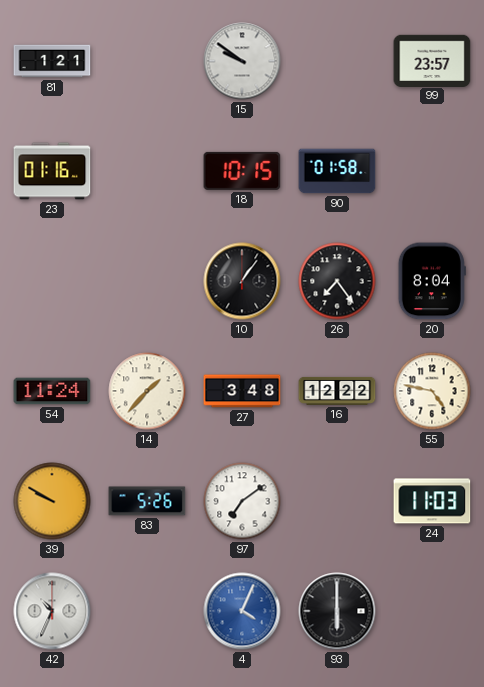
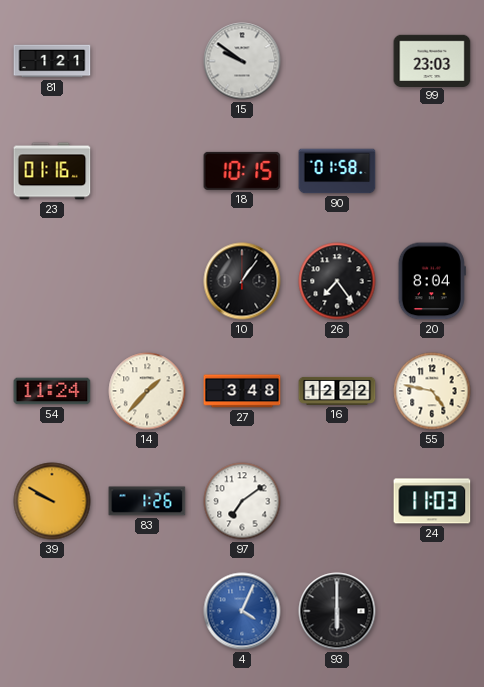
99: 23:57 -> 23:03 (432, 60)
83: 5:26 -> 1:26 (147, 501)
42: 10:34 -> none (52, 611)
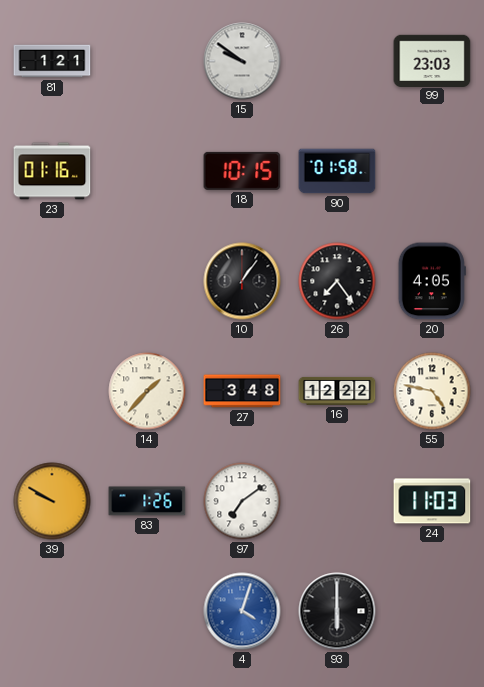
20: 8:04 -> 4:05 (432, 281)
54: 11:24 -> none (52, 391)
4: 4:04 -> 4:03 (242, 611)
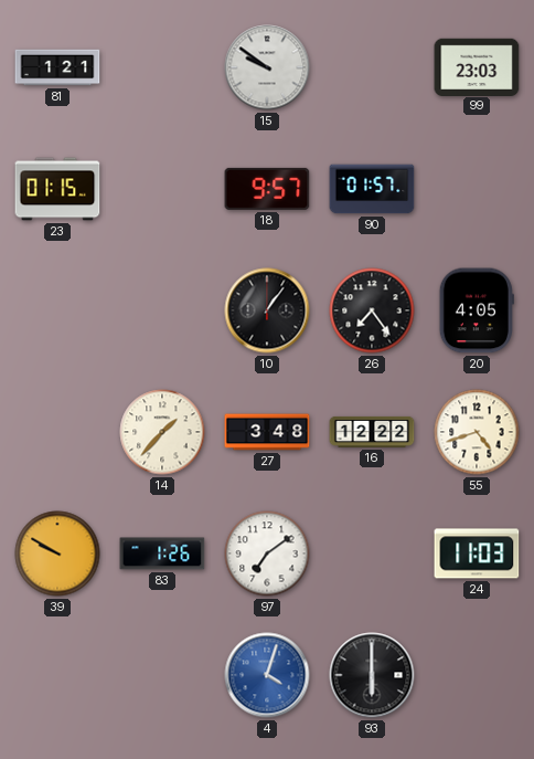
23: 01:16 -> 01:15 (57, 189)
18: 10:15 -> 9:57 (267, 189)
90: 01:58 -> 01:57 (372, 189)
55: 4:47 -> 4:42 (477, 432)
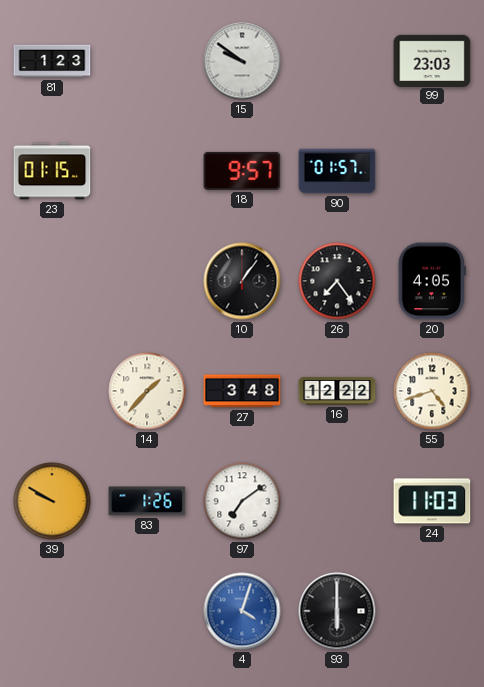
81: 1:21 -> 1:23 (52, 61)
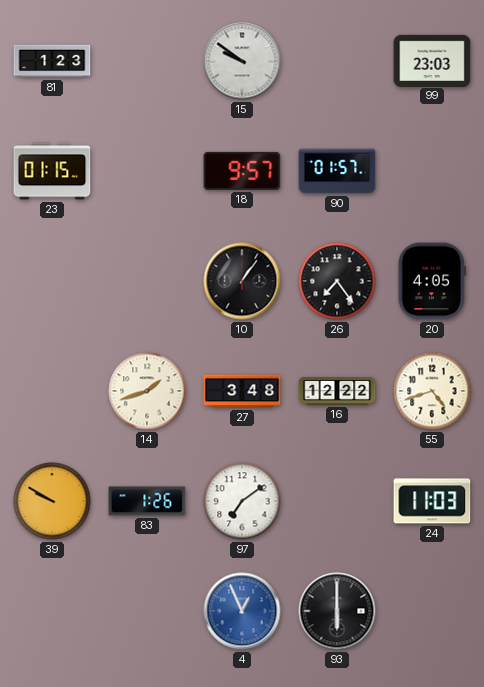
14: 1:37 -> 1:42 (147, 391)
4: 4:03 -> 12:56 (242, 611)
